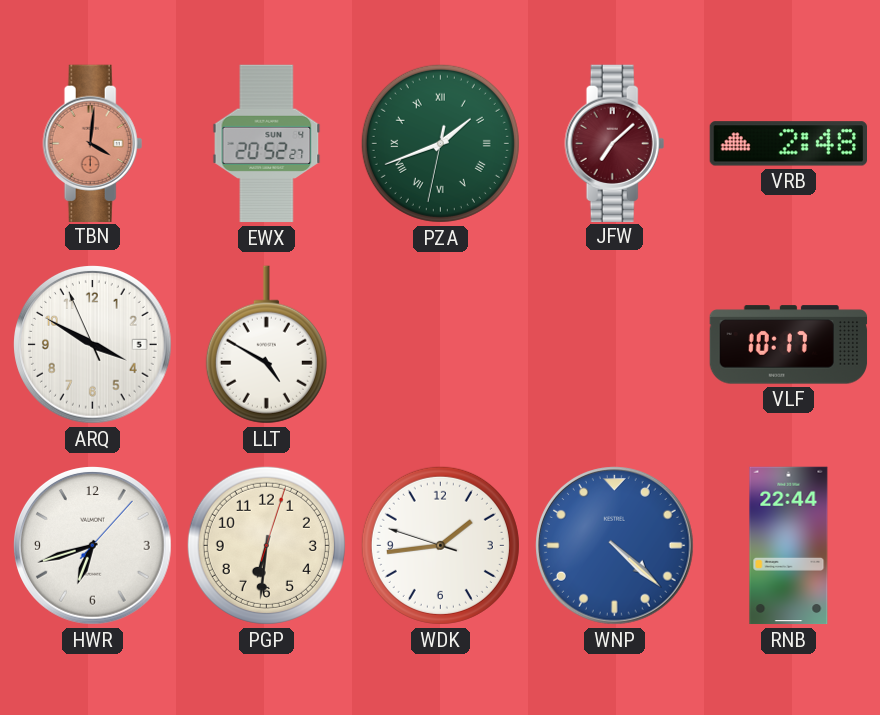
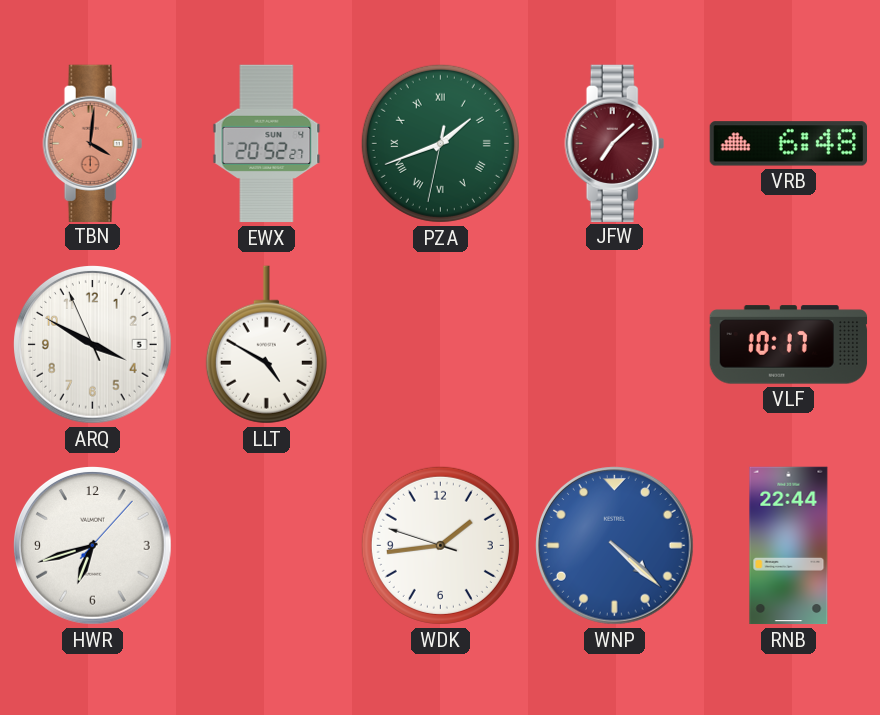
VRB: 2:48 -> 6:48 (788, 144)
PGP: 6:31 -> none (266, 545)
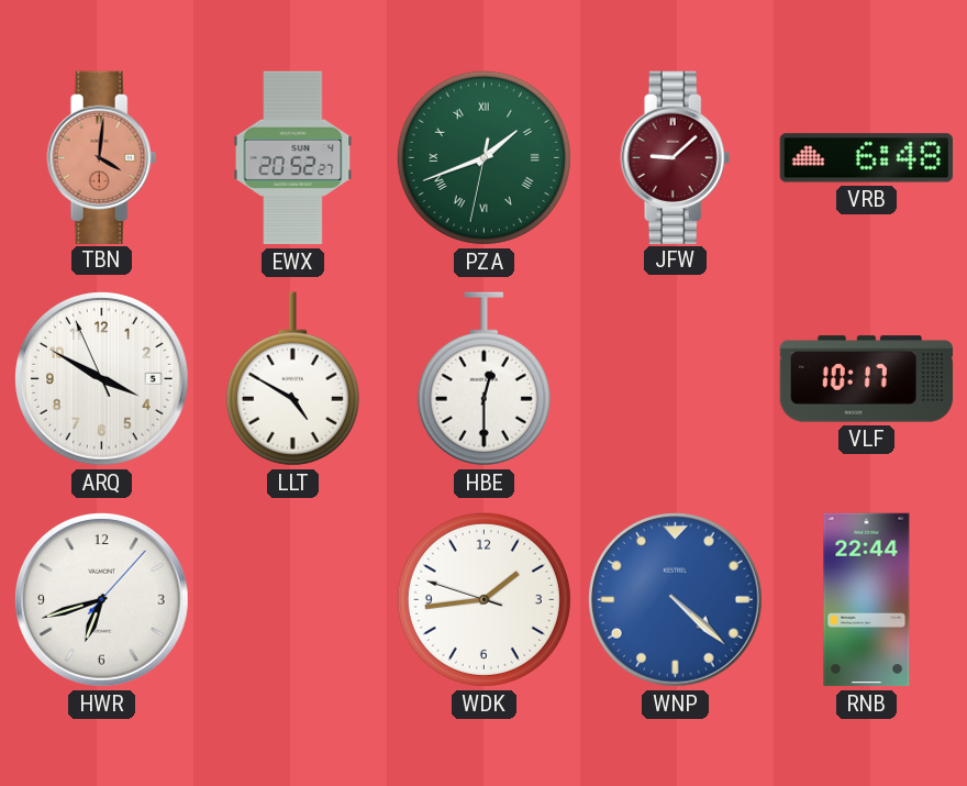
JFW: 7:08 -> 9:08 (676, 157)
HBE: none -> 12:30 (483, 379)
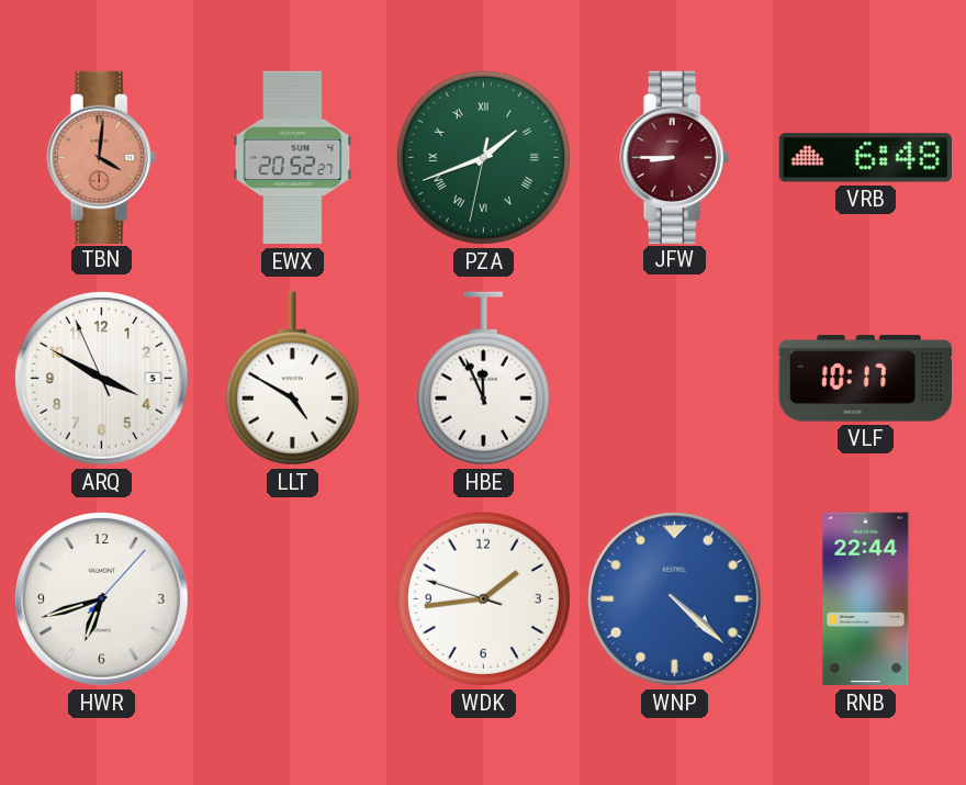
JFW: 9:08 -> 8:45 (675, 157)
HBE: 12:30 -> 11:56 (483, 379)
